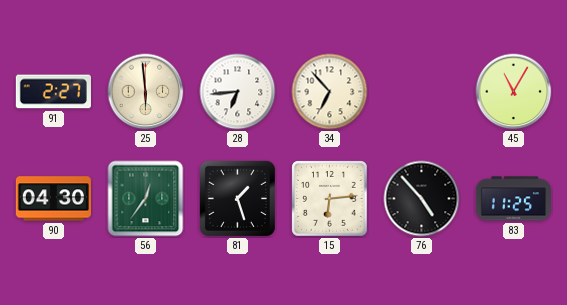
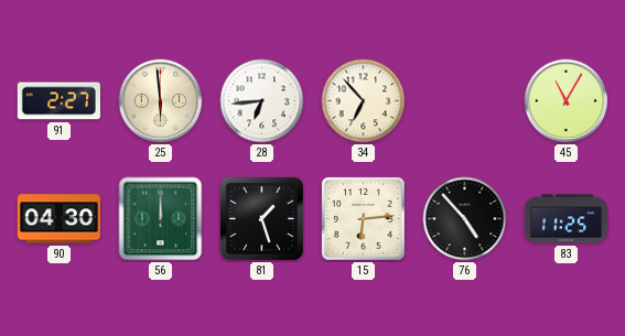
56: 12:36 -> 12:00 (161, 219)
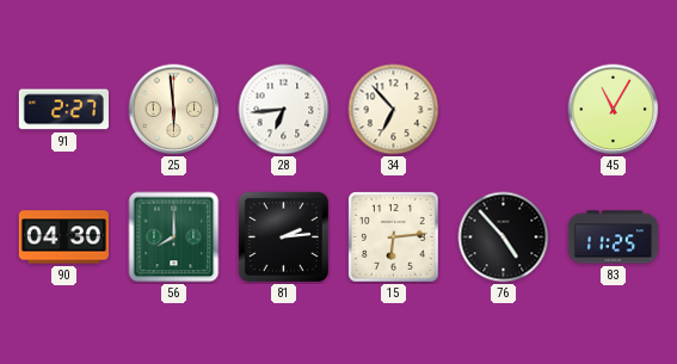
56: 12:00 -> 8:00 (174, 237)
81: 1:27 -> 2:14 (283, 236)
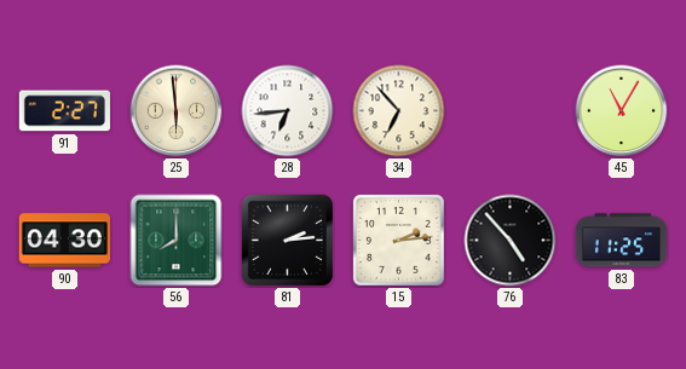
15: 6:14 -> 2:14 (399, 241)
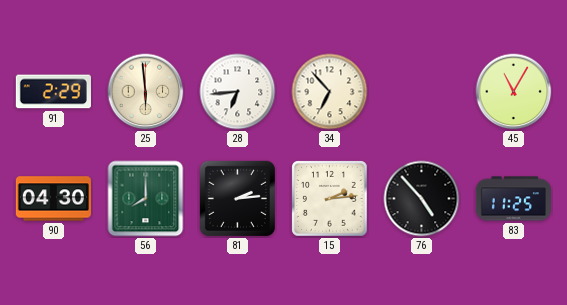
91: 2:27 -> 2:29 (53, 92)
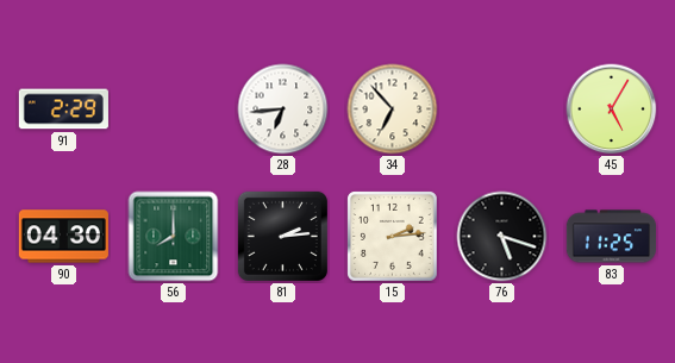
25: 5:59 -> none (146, 92)
45: 11:05 -> 5:05 (612, 109)
76: 4:53 -> 5:18 (502, 237)
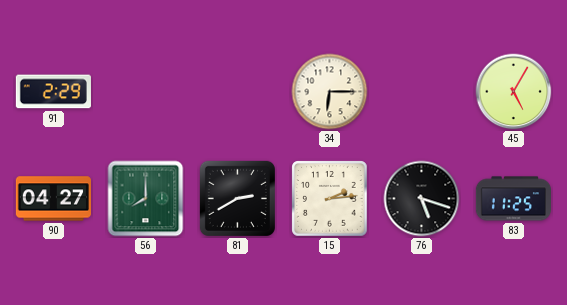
28: 6:44 -> none (283, 109)
34: 6:53 -> 6:15 (330, 92)
90: 04:30 -> 04:27 (53, 199)
81: 2:14 -> 2:40 (237, 198)
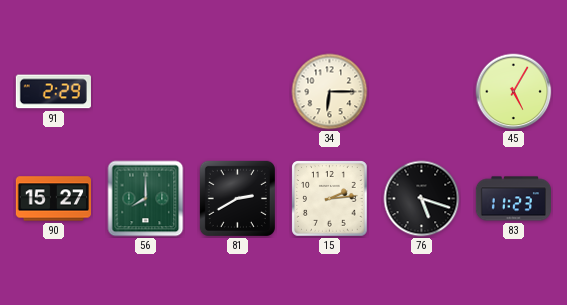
90: 04:27 -> 15:27 (53, 199)
83: 11:25 -> 11:23 (513, 199)
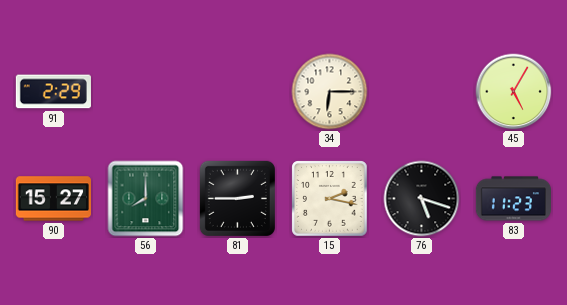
81: 2:40 -> 2:45 (237, 198)
15: 2:14 -> 2:17 (330, 199)
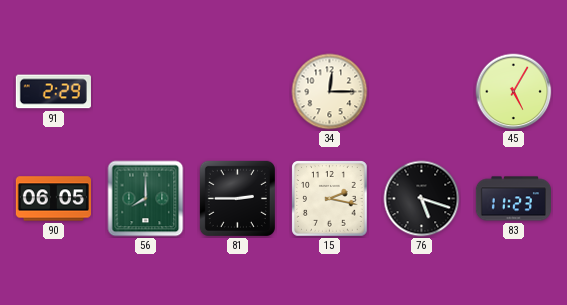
34: 6:15 -> 12:15 (330, 92)
90: 15:27 -> 06:05 (53, 199)
